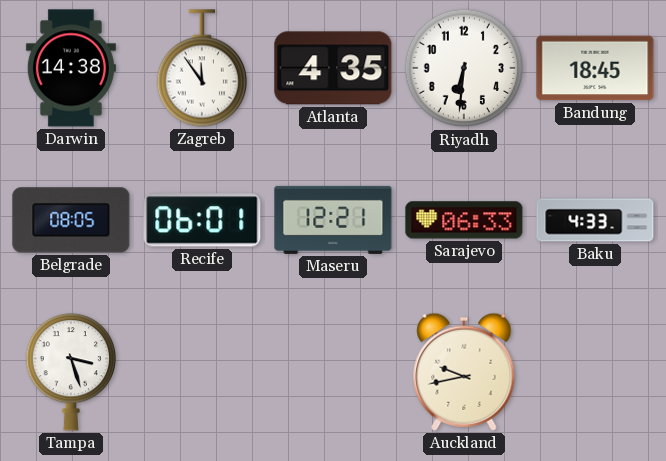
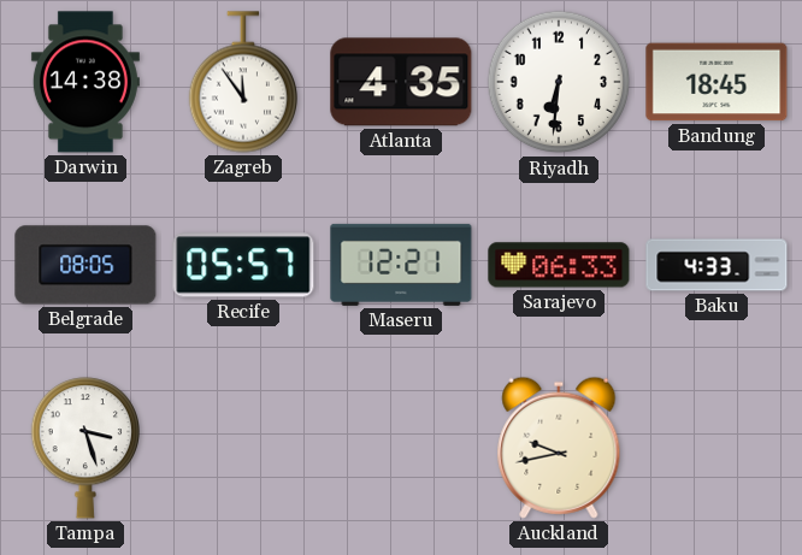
Recife: 06:01 -> 05:57 (243, 265)
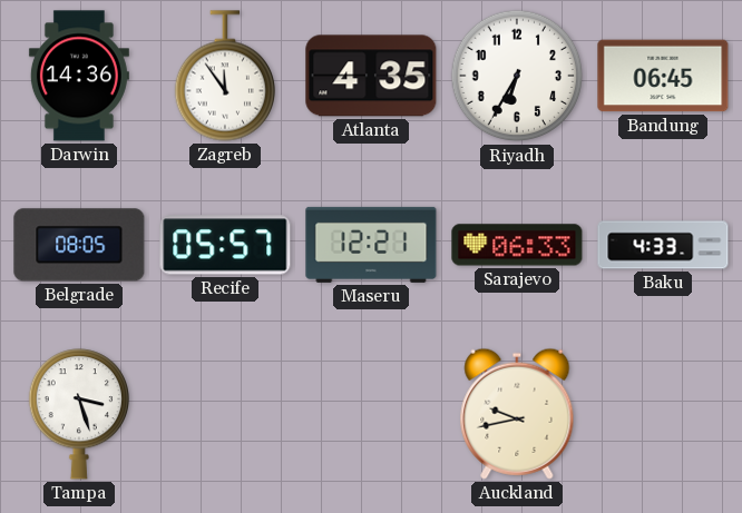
Darwin: 14:38 -> 14:36 (79, 76)
Riyadh: 6:31 -> 6:35 (517, 76)
Bandung: 18:45 -> 06:45 (663, 76)
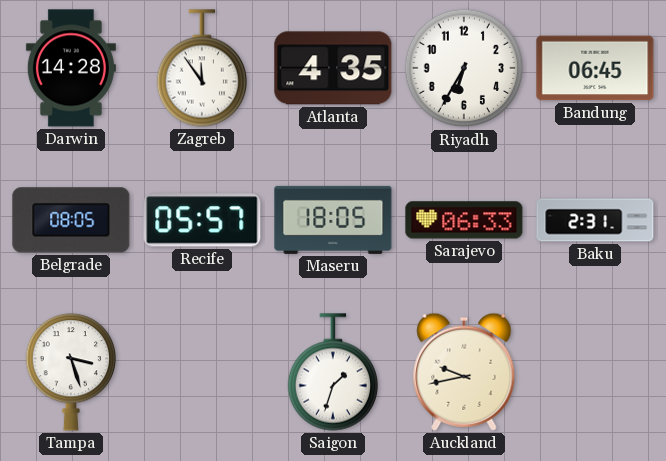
Darwin: 14:36 -> 14:28 (71, 68)
Maseru: 12:21 -> 18:05 (333, 220)
Baku: 4:33 -> 2:31 (595, 220)
Saigon: none -> 1:33 (332, 372)
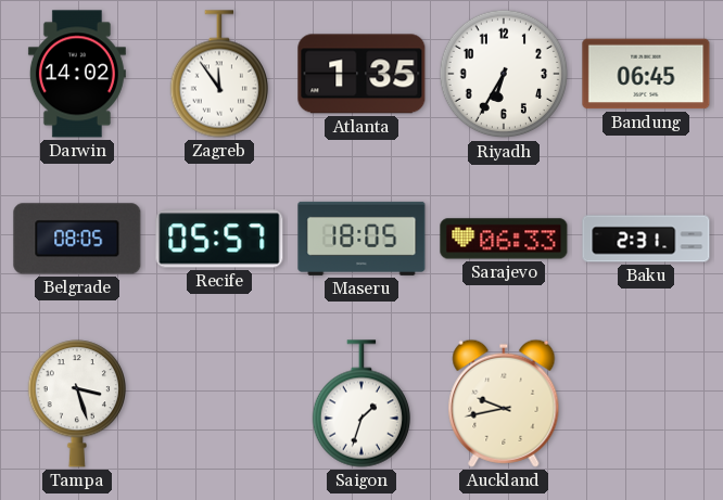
Darwin: 14:28 -> 14:02 (77, 74)
Atlanta: 4:35 -> 1:35 (361, 74)
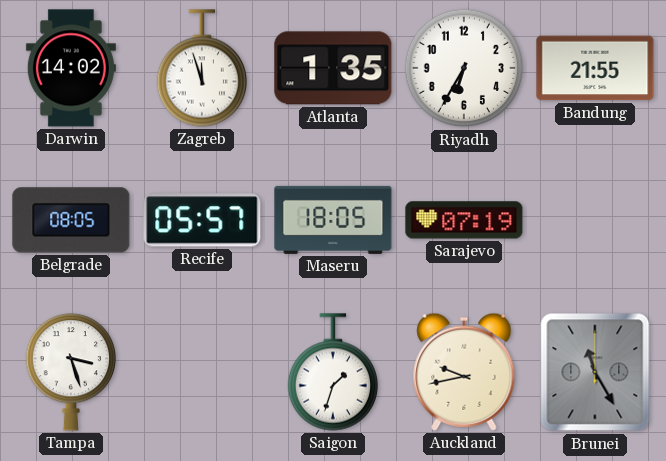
Zagreb: 11:54 -> 11:57 (201, 68)
Bandung: 06:45 -> 21:55 (595, 68)
Sarajevo: 06:33 -> 07:19 (464, 220)
Baku: 2:31 -> none (646, 239)
Brunei: none -> 11:25 (595, 372)
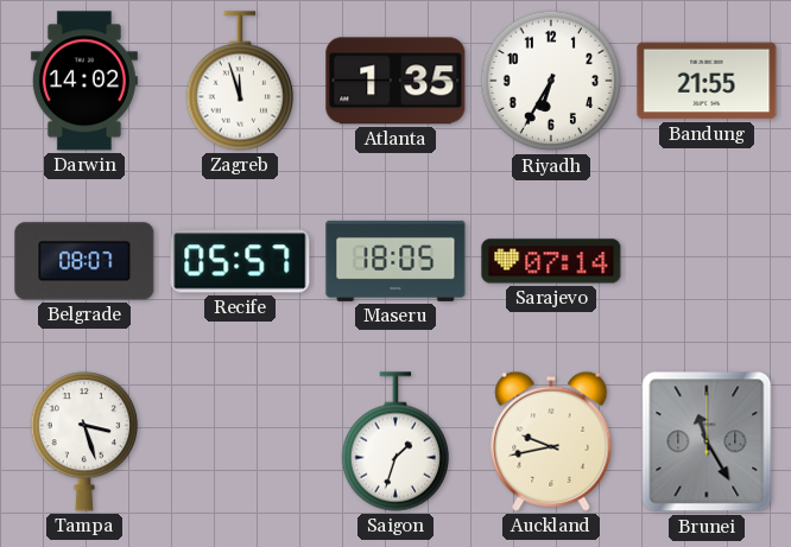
Belgrade: 08:05 -> 08:07 (84, 261)
Sarajevo: 07:19 -> 07:14 (551, 261)
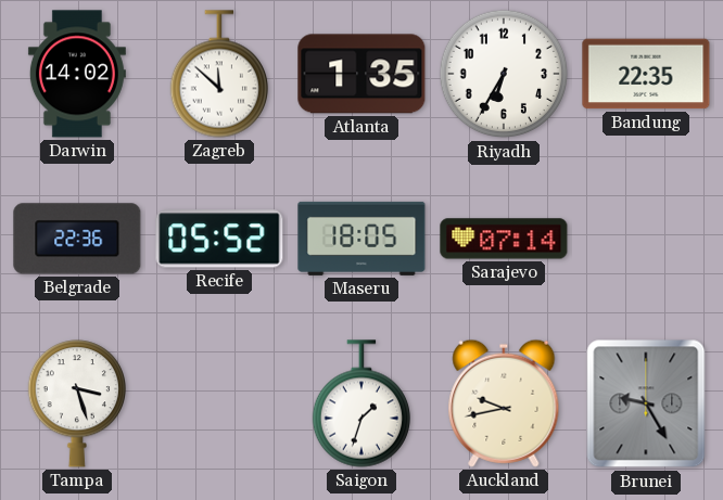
Zagreb: 11:57 -> 11:52 (218, 74)
Bandung: 21:55 -> 22:35 (646, 74)
Belgrade: 08:07 -> 22:36 (77, 239)
Recife: 05:57 -> 05:52 (219, 239)
Brunei: 11:25 -> 9:25 (646, 403)
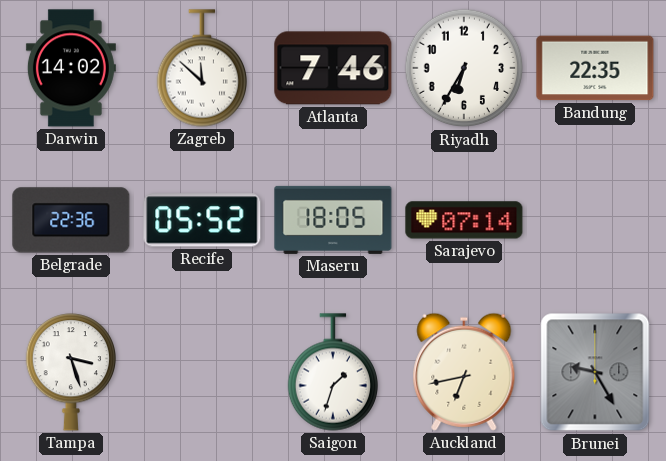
Atlanta: 1:35 -> 7:46 (333, 68)
Auckland: 9:43 -> 6:43 (464, 372)
